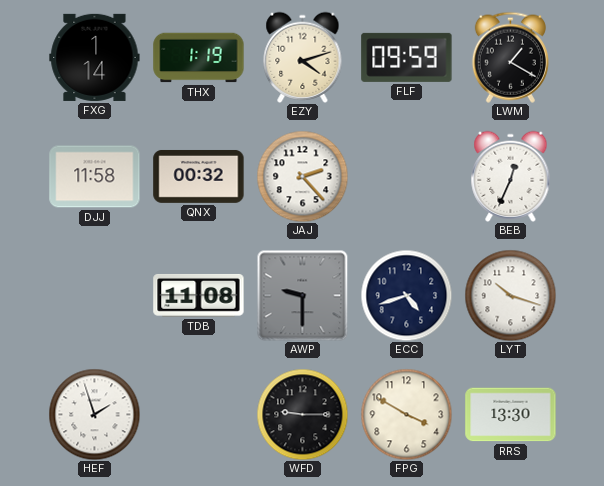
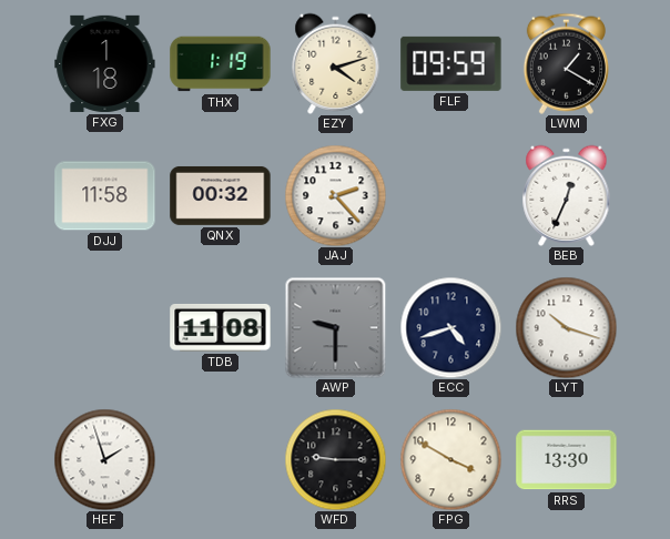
FXG: 1:14 -> 1:18 (105, 63)
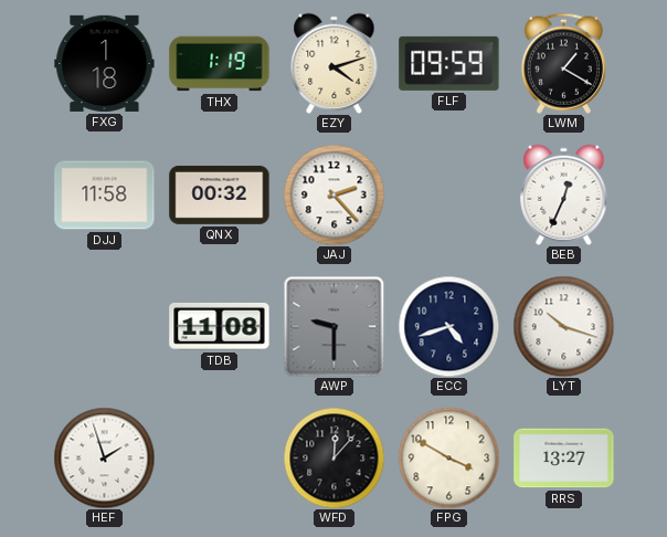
WFD: 9:15 -> 12:07 (333, 457)
RRS: 13:30 -> 13:27 (564, 459)
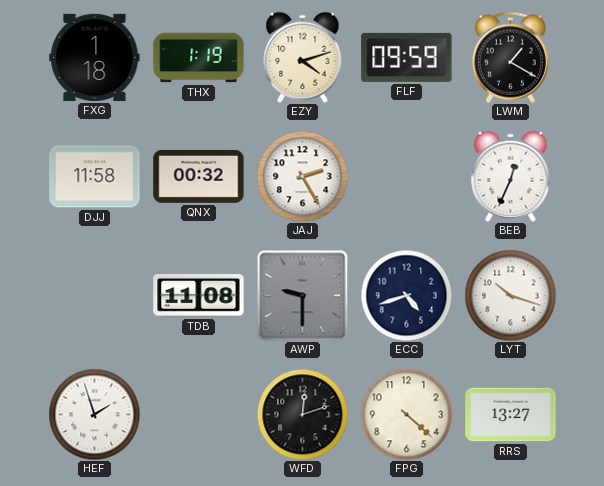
JAJ: 2:23 -> 2:25 (302, 176)
WFD: 12:07 -> 12:12 (302, 414)
FPG: 3:50 -> 4:22 (406, 414)
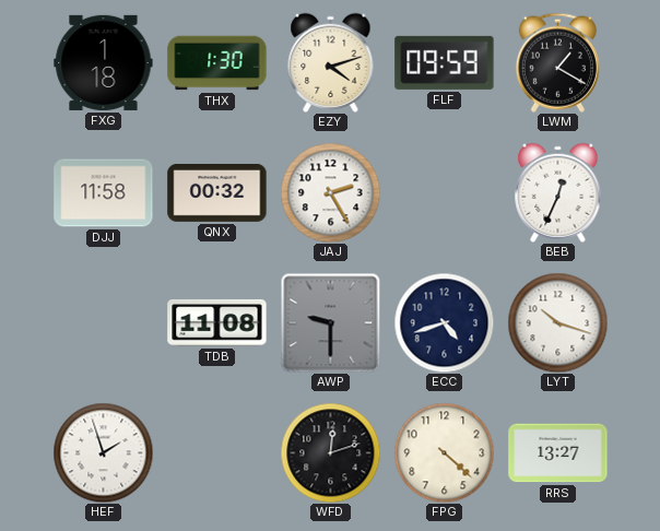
THX: 1:19 -> 1:30 (217, 63)
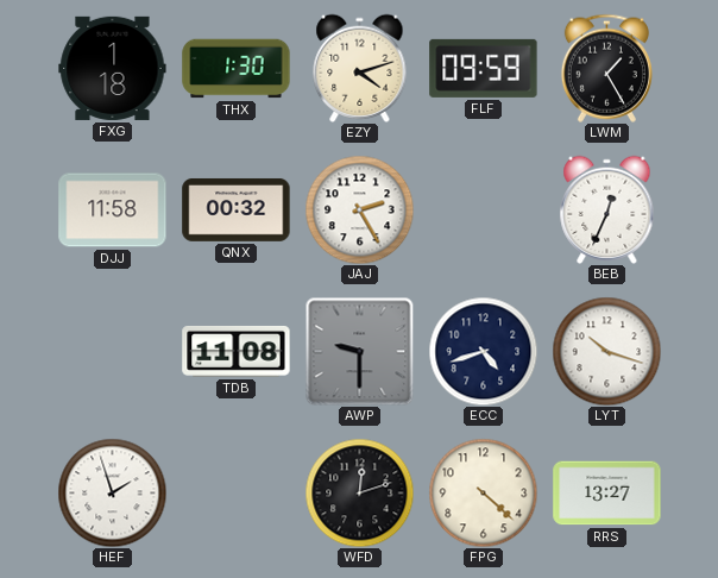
LWM: 1:20 -> 1:25 (606, 68)
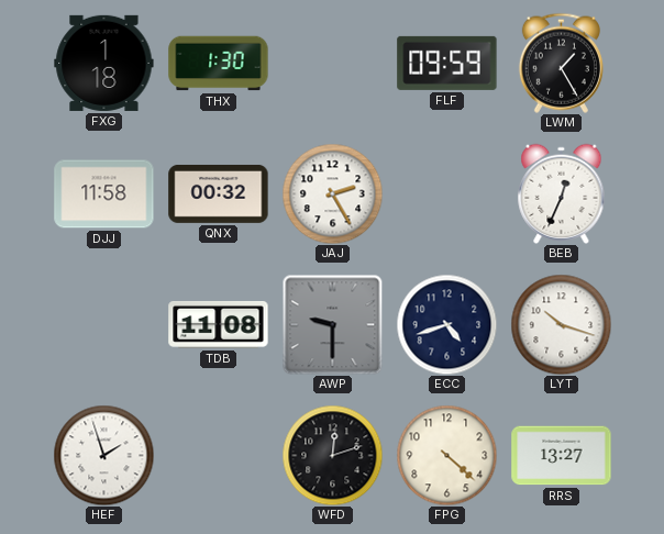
EZY: 4:12 -> none (360, 68)
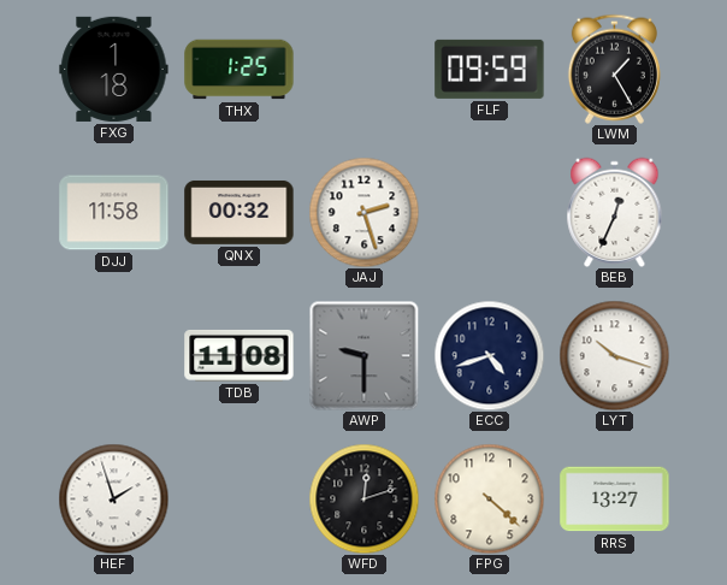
THX: 1:30 -> 1:25 (240, 70)
JAJ: 2:25 -> 2:27 (363, 212)
